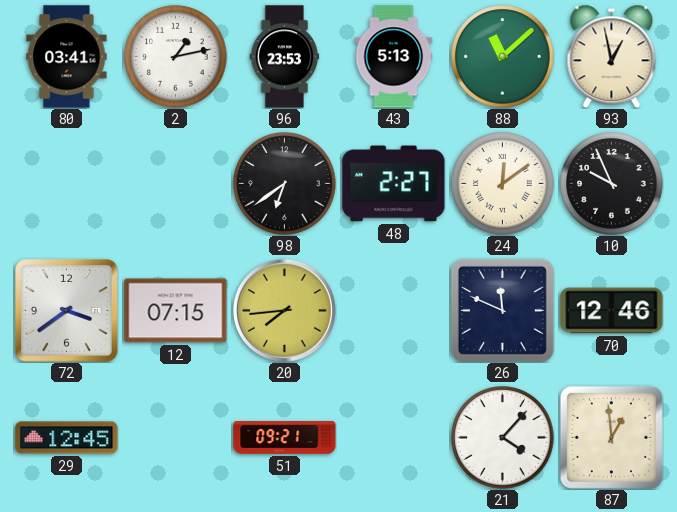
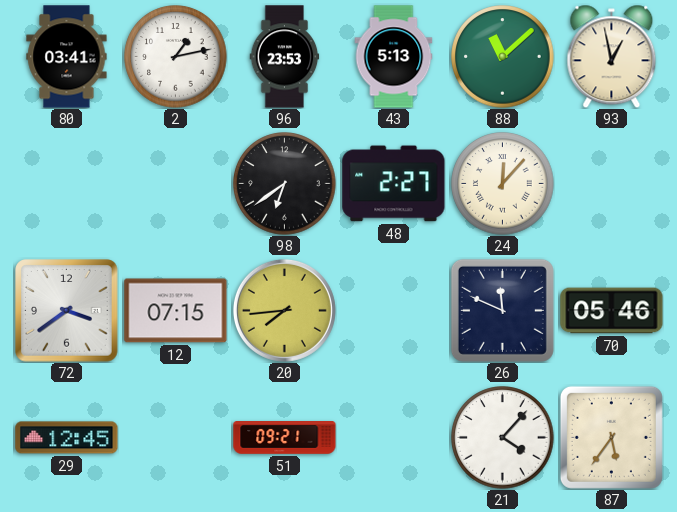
24: 12:09 -> 12:07 (503, 184)
10: 9:56 -> none (612, 184)
70: 12:46 -> 05:46 (612, 311)
87: 12:59 -> 5:36 (611, 437)
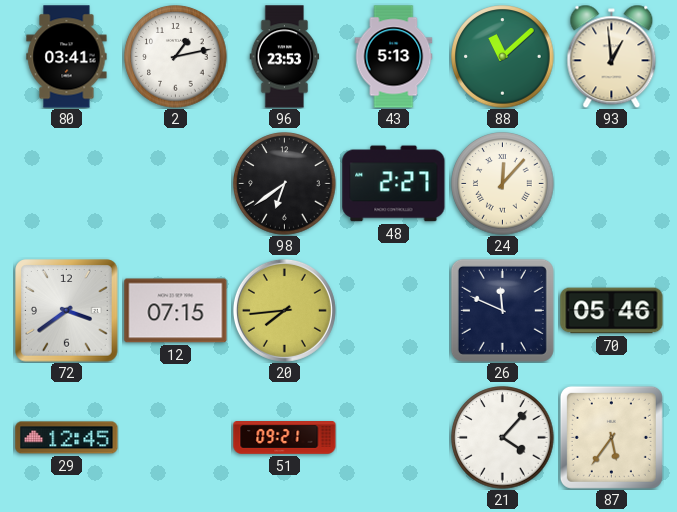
93: 12:58 -> 12:59 (612, 56)
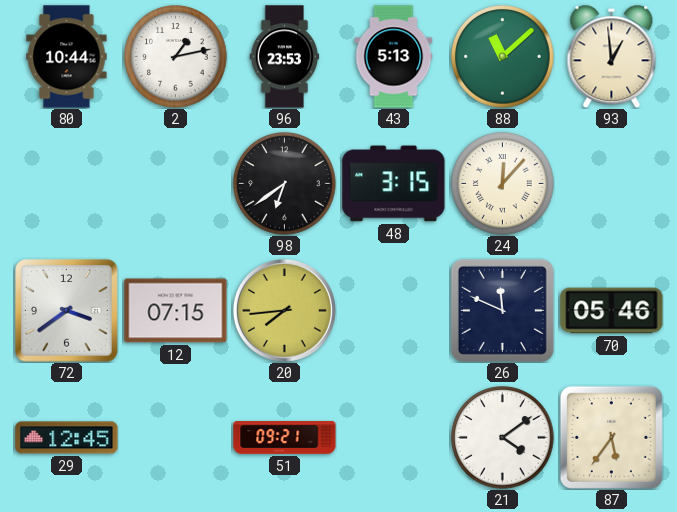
80: 03:41 -> 10:44 (67, 57)
48: 2:27 -> 3:15 (394, 184)
21: 4:07 -> 4:09 (503, 438)
